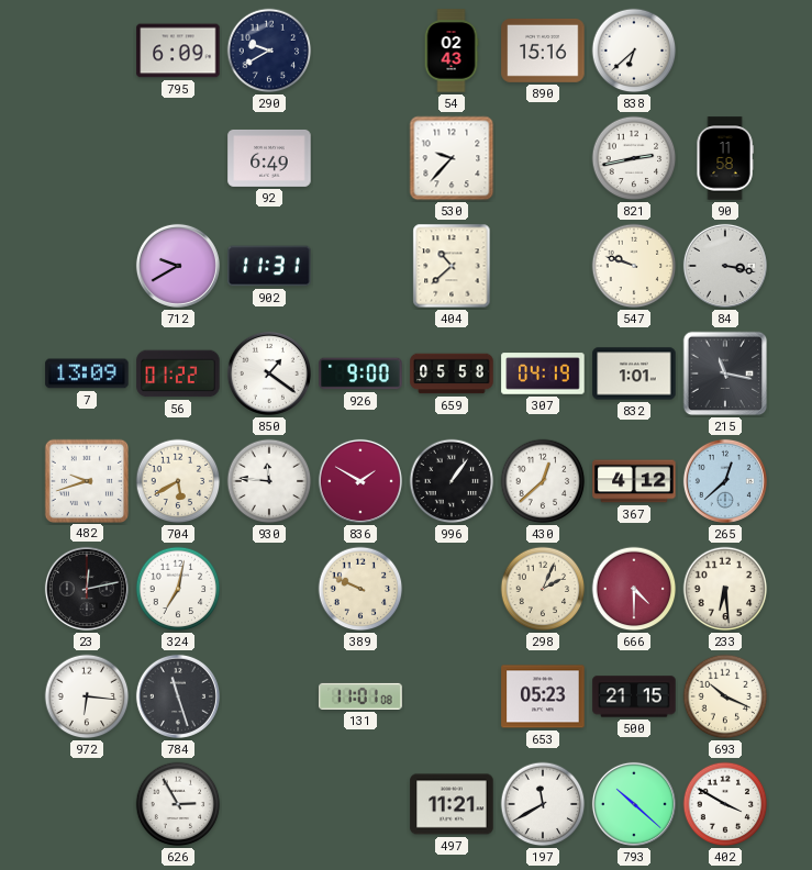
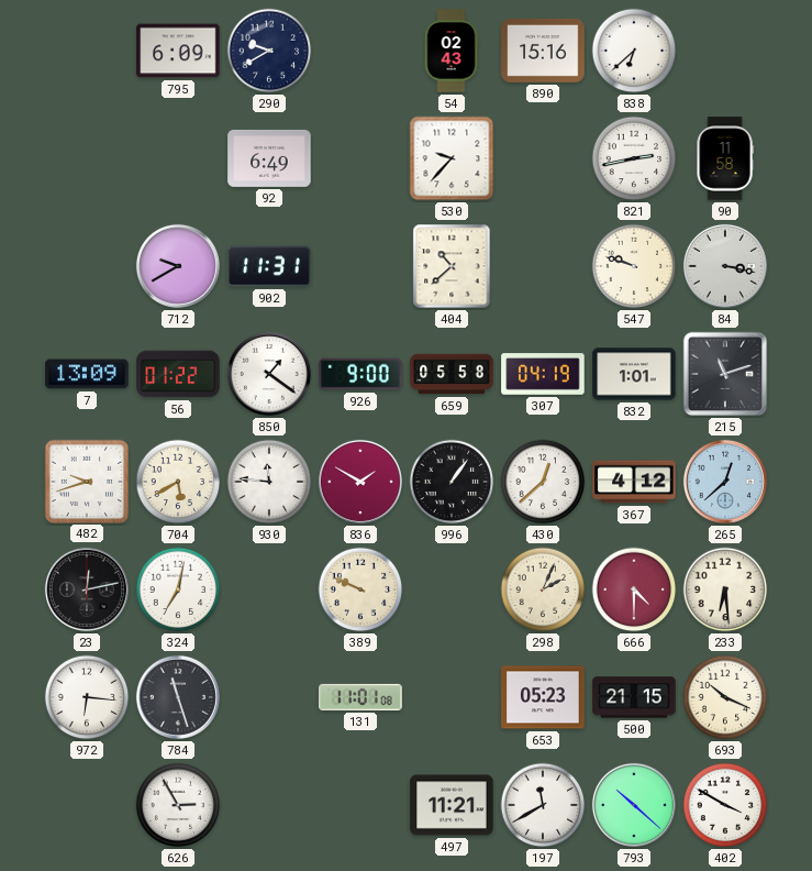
215: 11:17 -> 11:12 (725, 374)
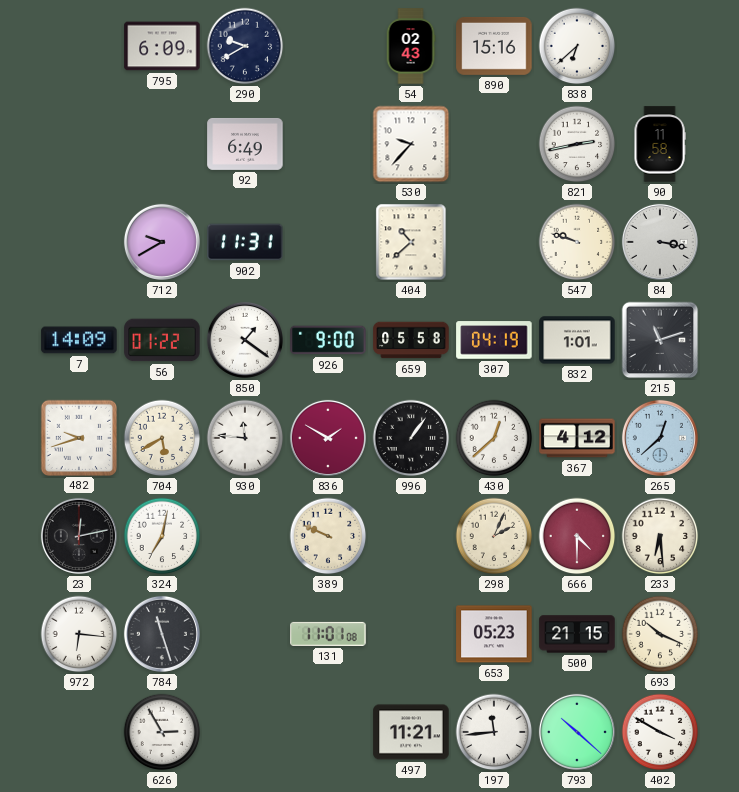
7: 13:09 -> 14:09 (79, 340)
197: 11:40 -> 11:44 (494, 732)
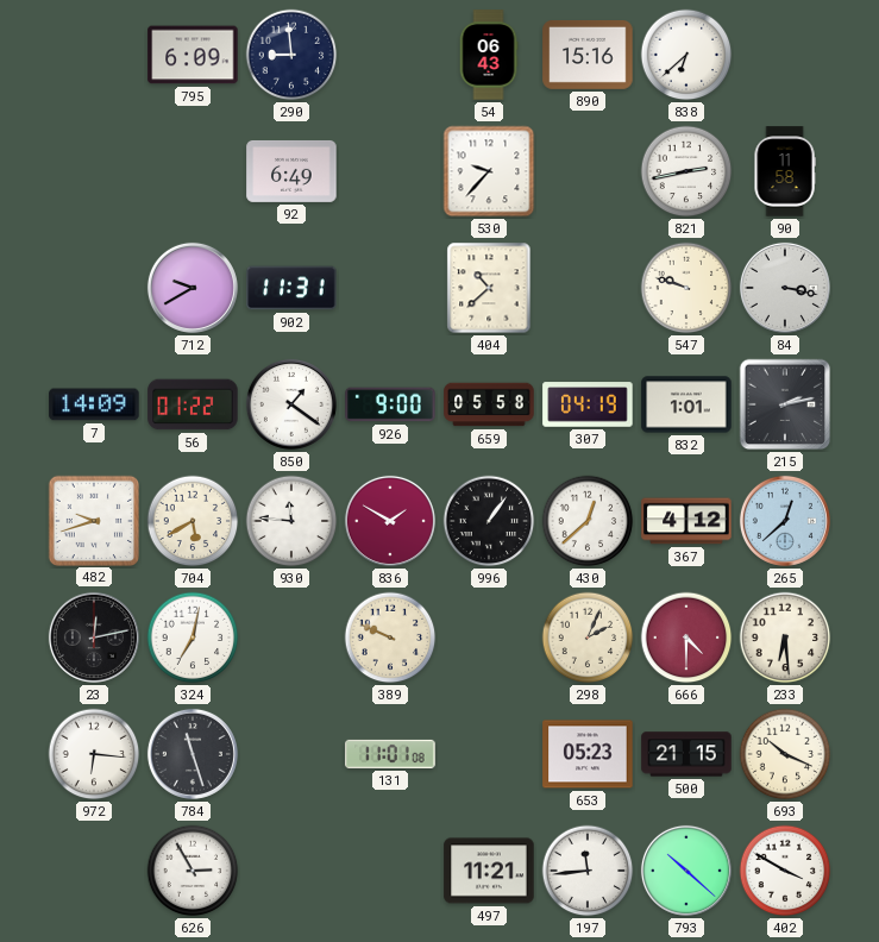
290: 9:40 -> 8:59 (291, 55)
54: 02:43 -> 06:43 (489, 55)
215: 11:12 -> 2:13 (785, 404)
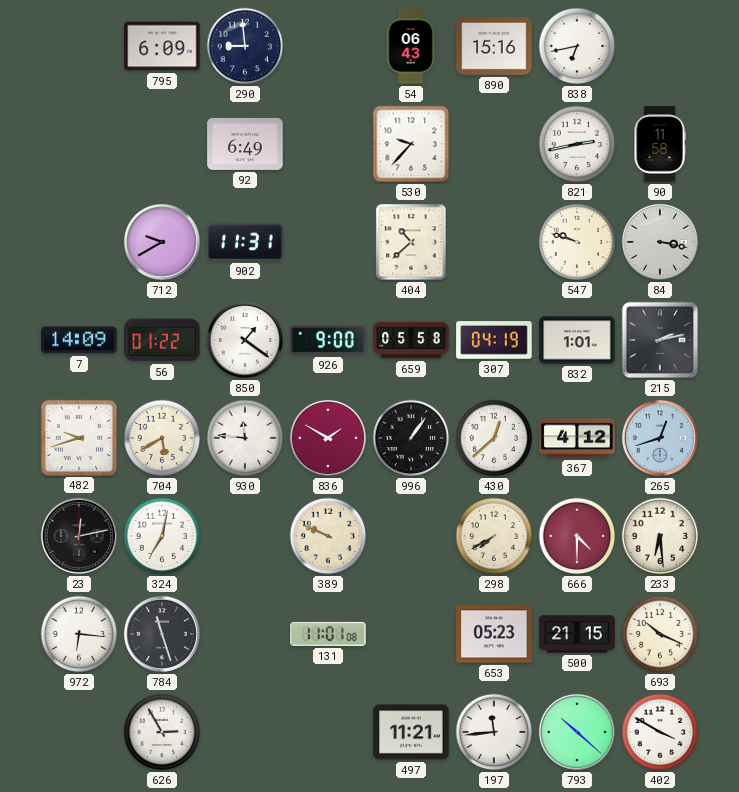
838: 6:38 -> 6:43 (577, 46)
265: 12:38 -> 12:42 (660, 438)
298: 2:04 -> 7:40 (494, 536)
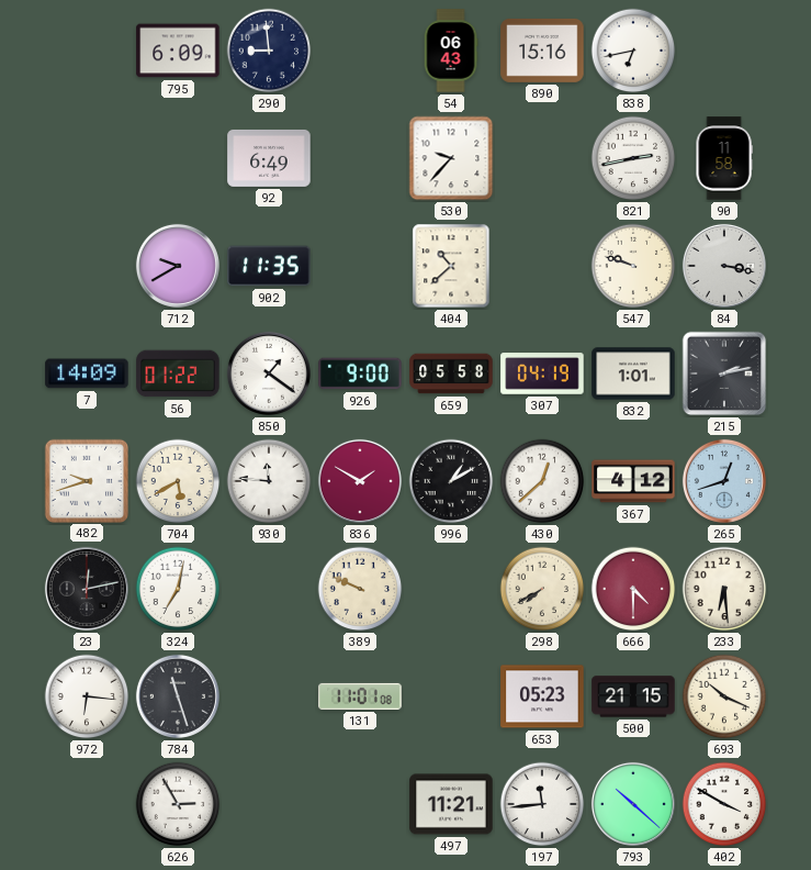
902: 11:31 -> 11:35 (269, 266)
996: 1:06 -> 1:10 (451, 481)
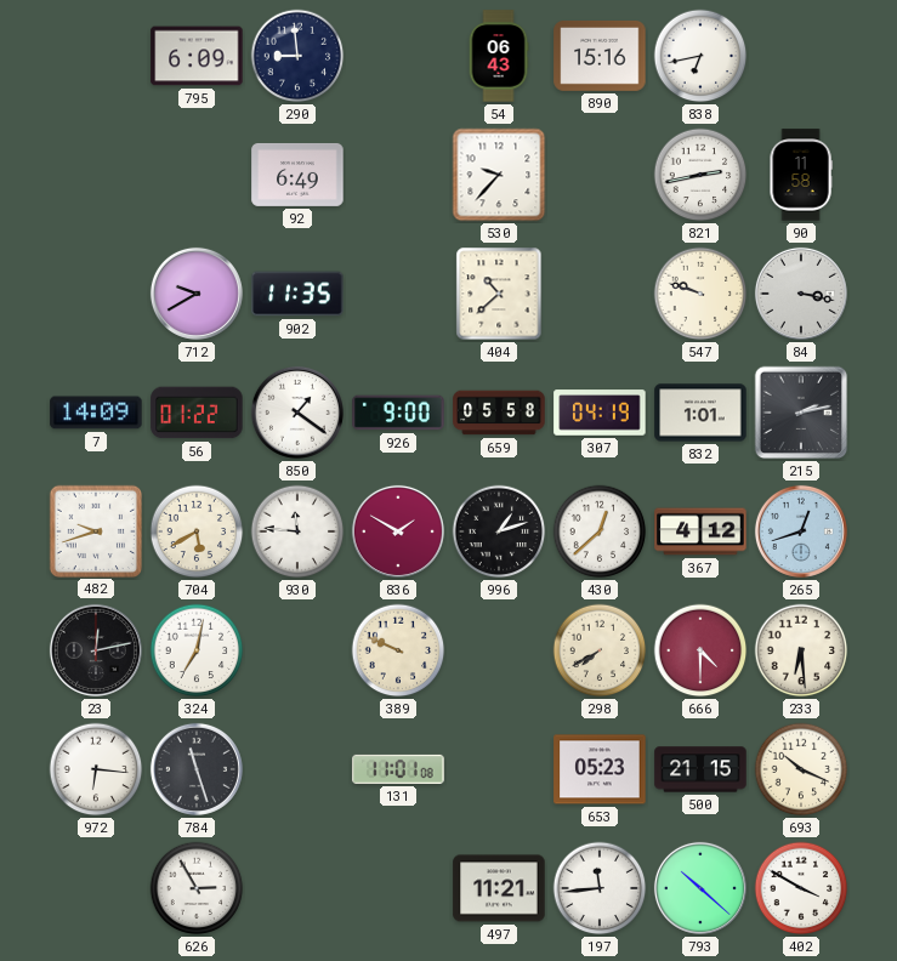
996: 1:10 -> 1:12 (499, 531)
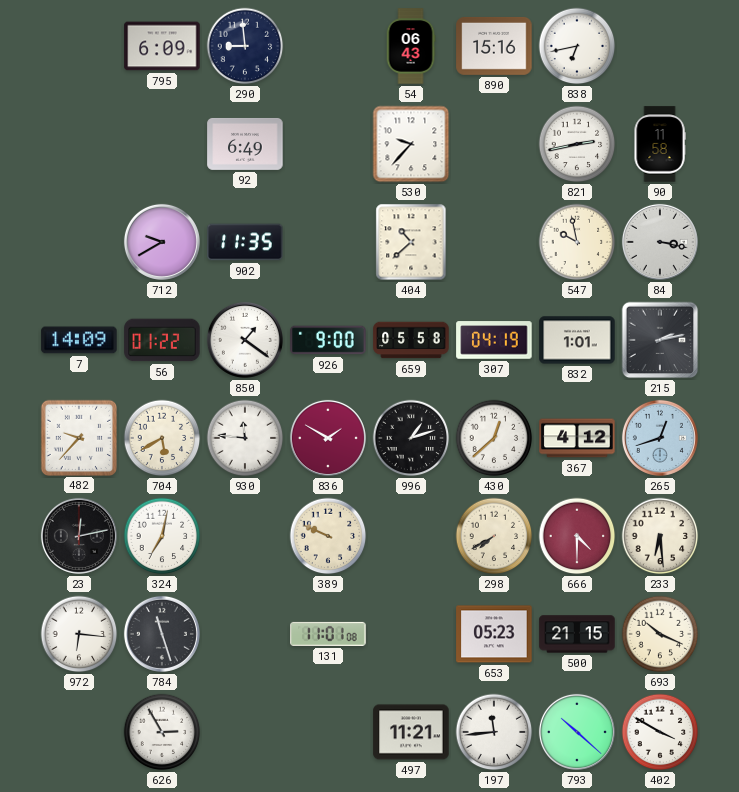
547: 9:48 -> 9:58 (577, 242)
482: 9:42 -> 9:37 (78, 437)
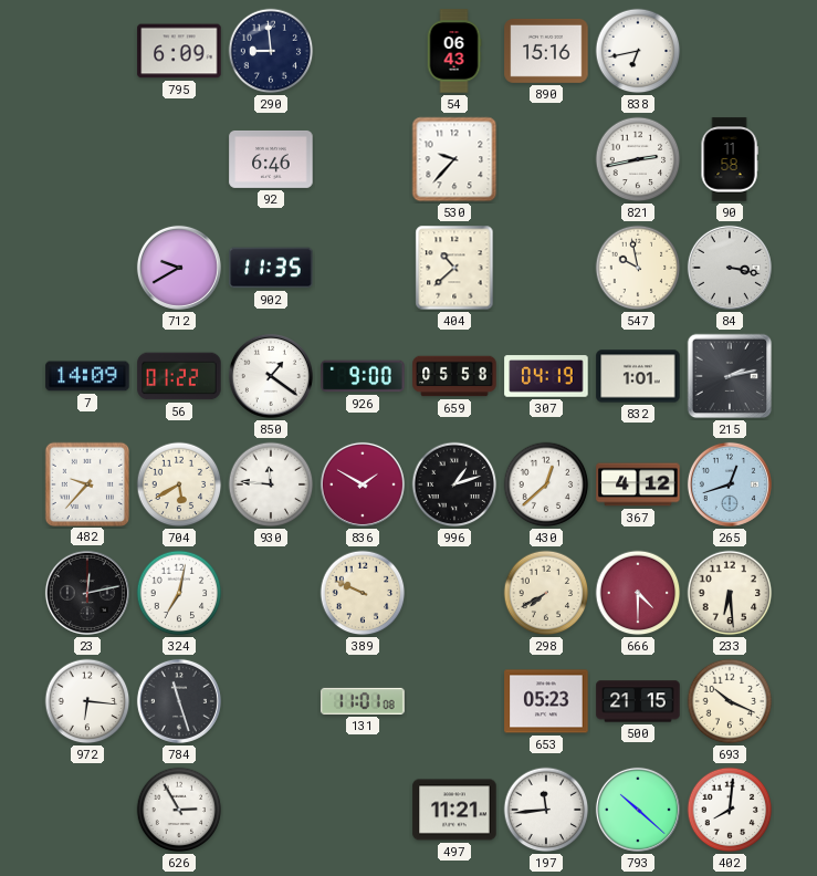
92: 6:49 -> 6:46 (271, 159)
402: 3:50 -> 8:01 (730, 810)
